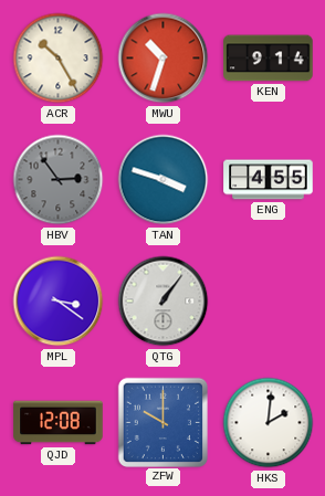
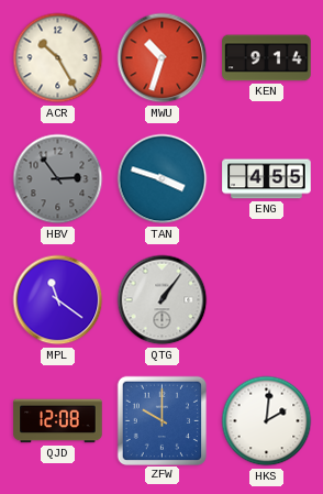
MPL: 3:21 -> 11:21 (58, 300)
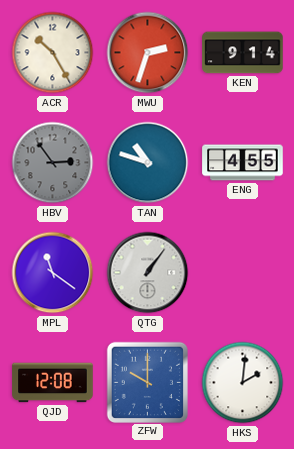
MWU: 10:33 -> 2:33 (148, 53)
TAN: 3:48 -> 10:48 (148, 163)
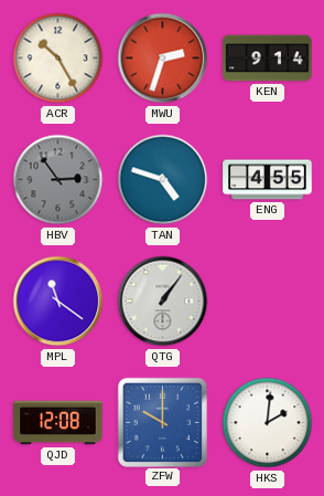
TAN: 10:48 -> 4:48 (163, 180)
